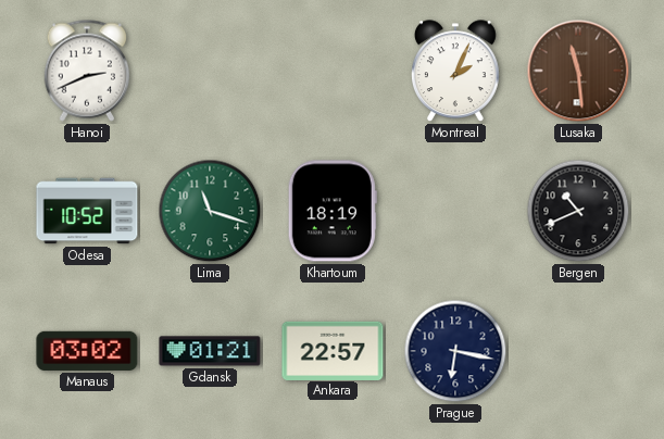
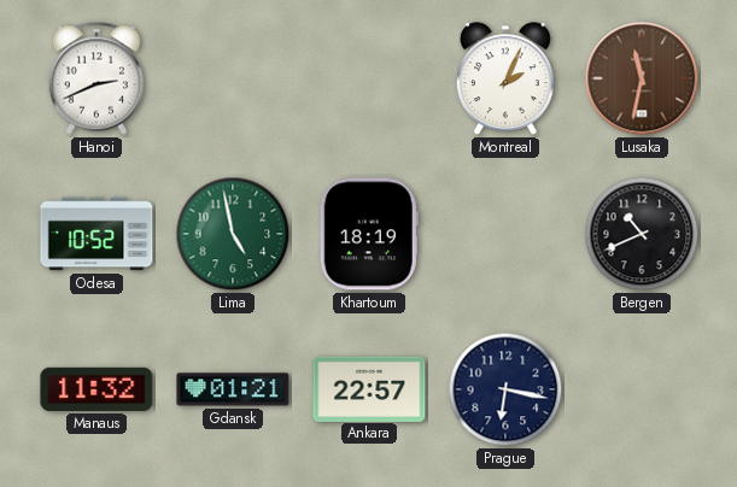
Lusaka: 11:29 -> 11:32 (642, 78)
Lima: 11:18 -> 4:58 (233, 234)
Manaus: 03:02 -> 11:32 (96, 389)
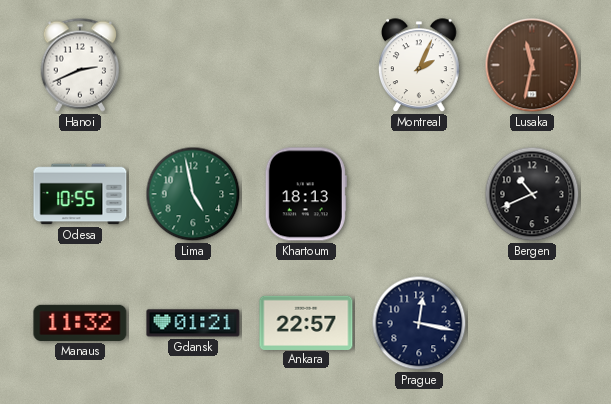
Odesa: 10:52 -> 10:55 (80, 194)
Khartoum: 18:19 -> 18:13 (306, 194)
Prague: 6:17 -> 12:17 (419, 323)
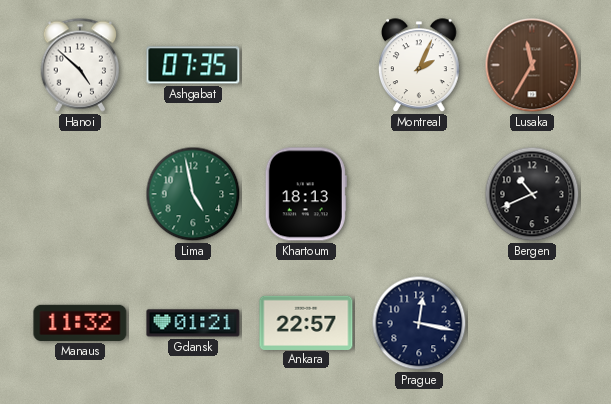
Hanoi: 2:41 -> 4:52 (79, 65)
Ashgabat: none -> 07:35 (193, 65)
Lusaka: 11:32 -> 11:35 (532, 65)
Odesa: 10:55 -> none (80, 194)
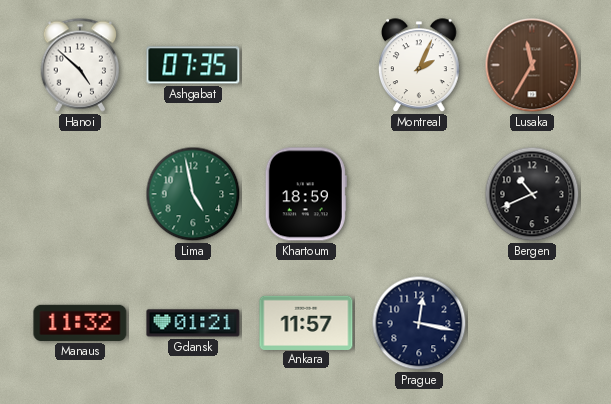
Khartoum: 18:13 -> 18:59 (306, 194)
Ankara: 22:57 -> 11:57 (306, 322)
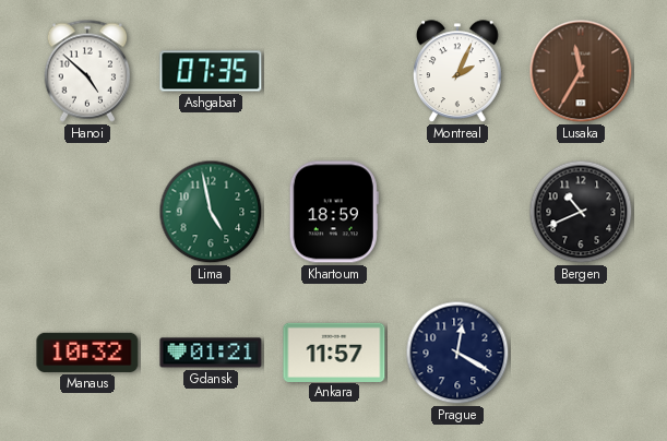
Manaus: 11:32 -> 10:32 (87, 353)
Prague: 12:17 -> 12:20 (457, 353)
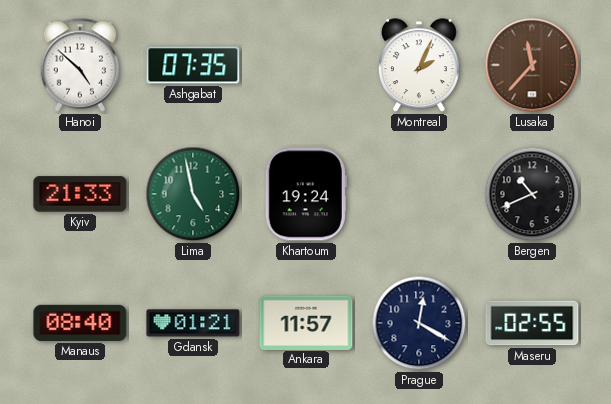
Lusaka: 11:35 -> 11:37 (532, 65)
Kyiv: none -> 21:33 (80, 194)
Khartoum: 18:59 -> 19:24 (306, 194)
Manaus: 10:32 -> 08:40 (80, 323)
Maseru: none -> 02:55 (532, 323)
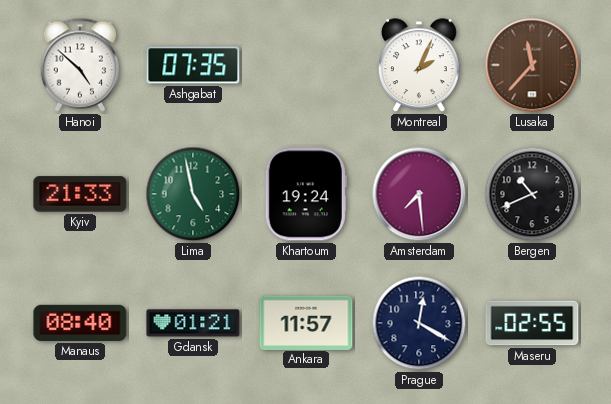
Amsterdam: none -> 7:29 (419, 194)
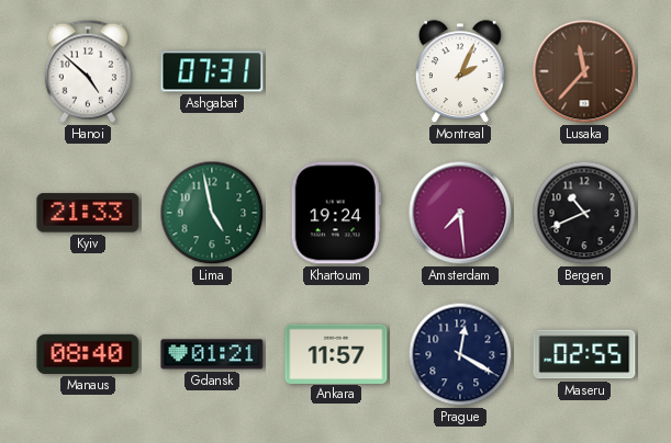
Ashgabat: 07:35 -> 07:31 (212, 71)
